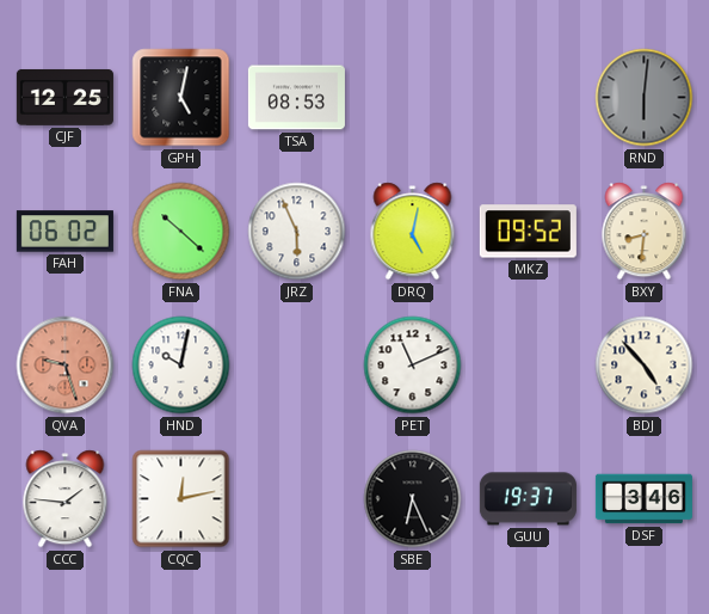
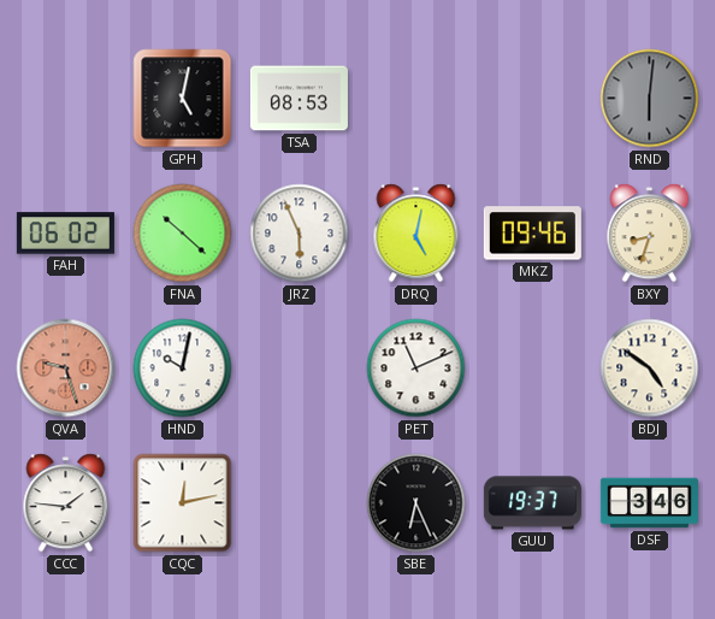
CJF: 12:25 -> none (64, 97)
MKZ: 09:52 -> 09:46 (532, 234)
BXY: 8:31 -> 8:33 (650, 234)
BDJ: 4:53 -> 4:51 (650, 369)
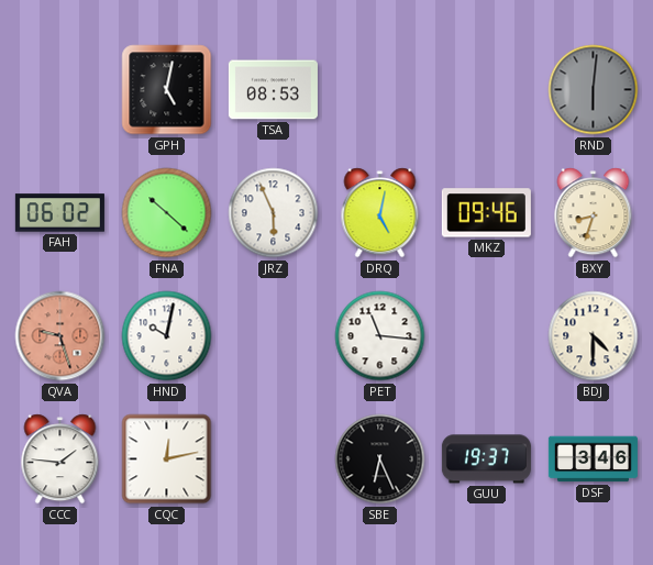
PET: 11:11 -> 11:16 (380, 336)
BDJ: 4:51 -> 4:30 (594, 336)
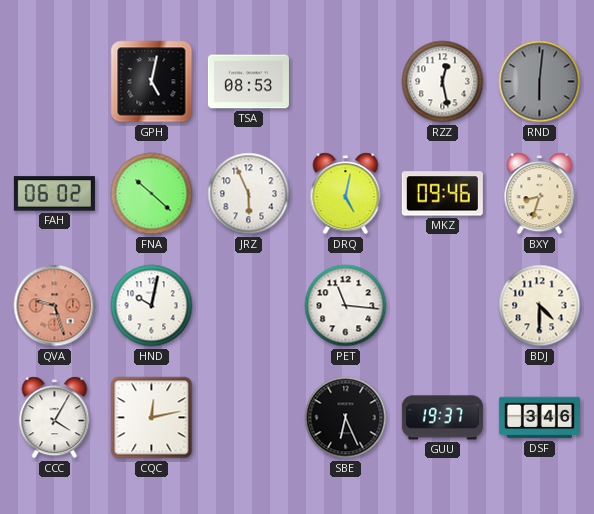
RZZ: none -> 12:28 (443, 82)
CCC: 1:46 -> 4:05 (55, 418)
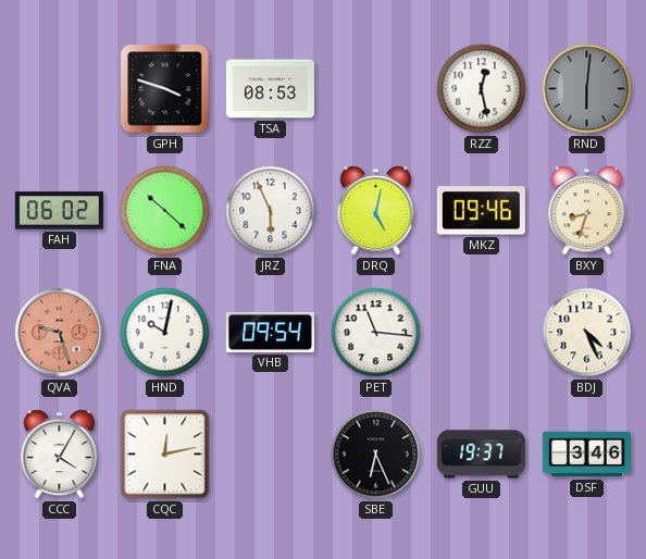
GPH: 5:02 -> 3:48 (165, 89)
VHB: none -> 09:54 (270, 332)
BDJ: 4:30 -> 4:26 (587, 333)
